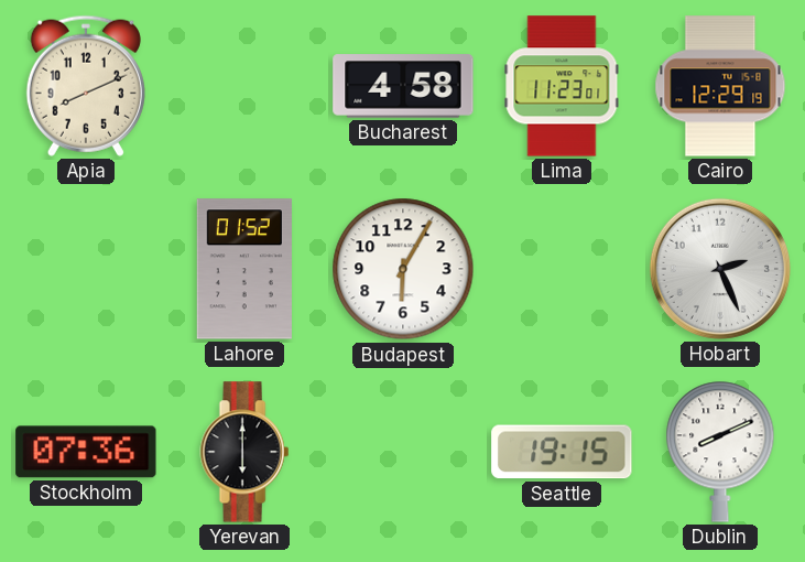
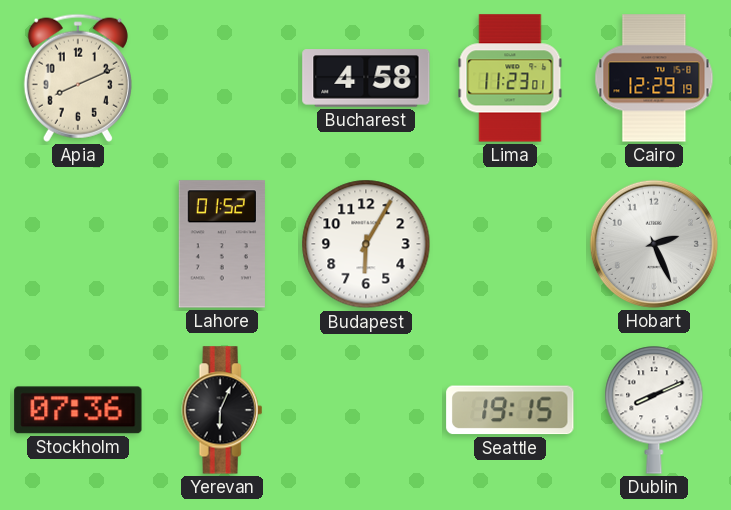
Yerevan: 6:00 -> 6:04 (222, 410)
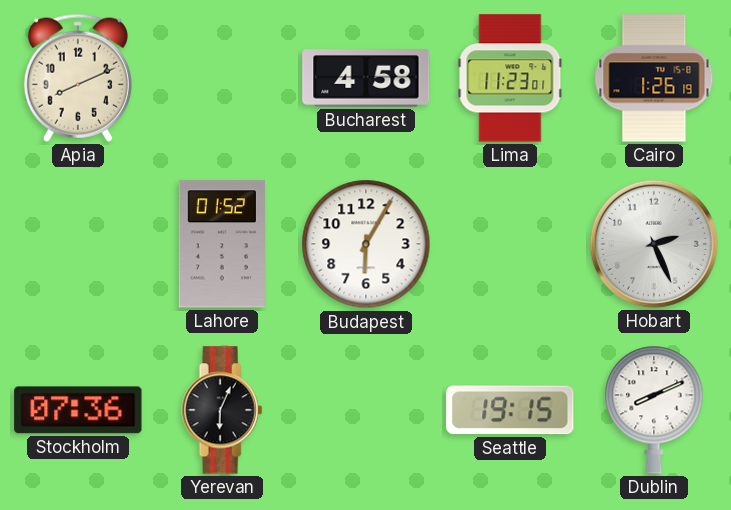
Cairo: 12:29 -> 1:26 (654, 78)
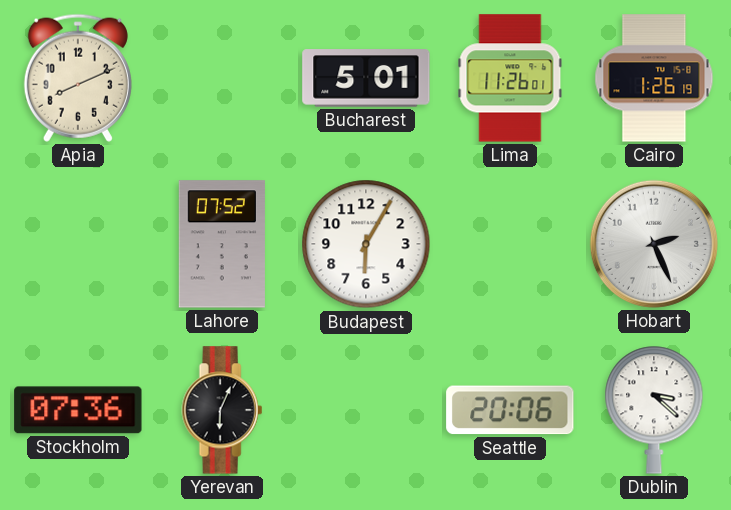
Bucharest: 4:58 -> 5:01 (366, 78)
Lima: 11:23 -> 11:26 (510, 78)
Lahore: 01:52 -> 07:52 (222, 244)
Seattle: 19:15 -> 20:06 (510, 410)
Dublin: 8:11 -> 3:22 (654, 410)
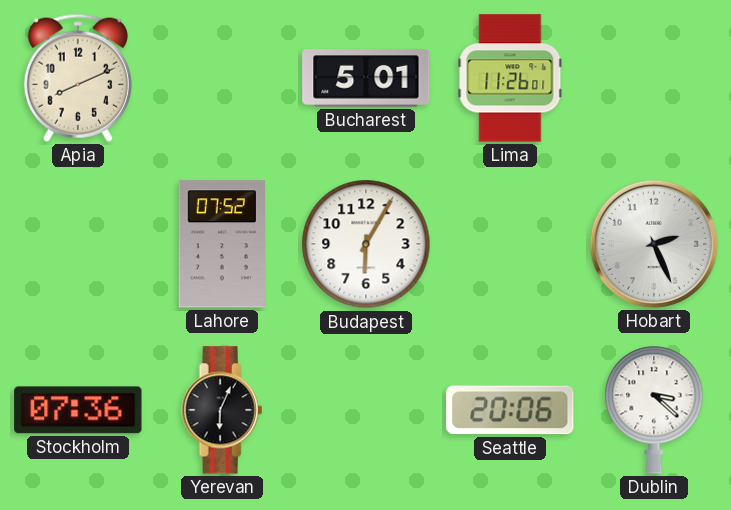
Cairo: 1:26 -> none (654, 78)
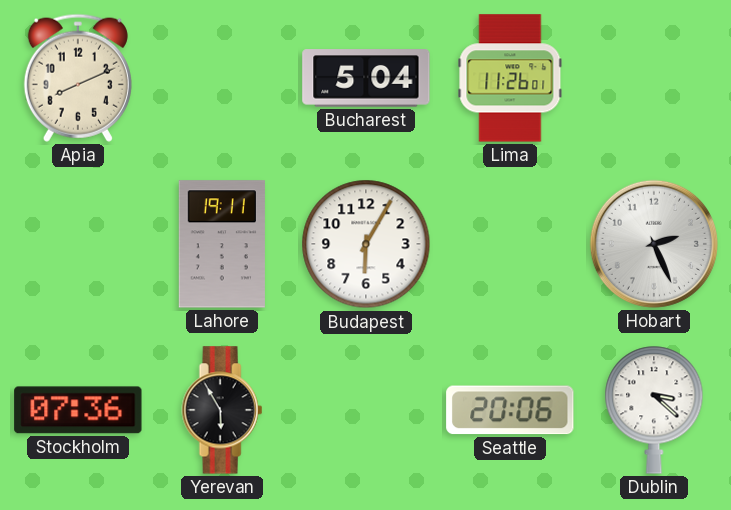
Bucharest: 5:01 -> 5:04 (366, 78)
Lahore: 07:52 -> 19:11 (222, 244)
Yerevan: 6:04 -> 5:55 (222, 410)
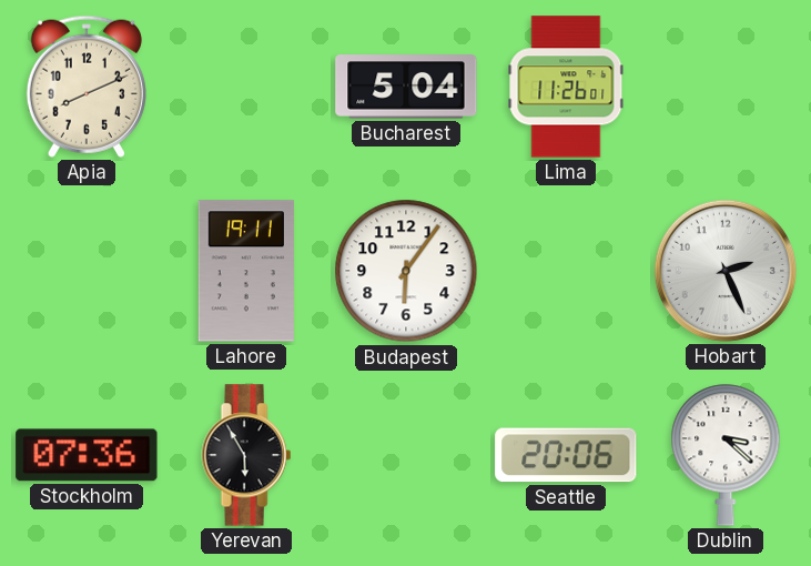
Budapest: 6:05 -> 6:06 (406, 271)
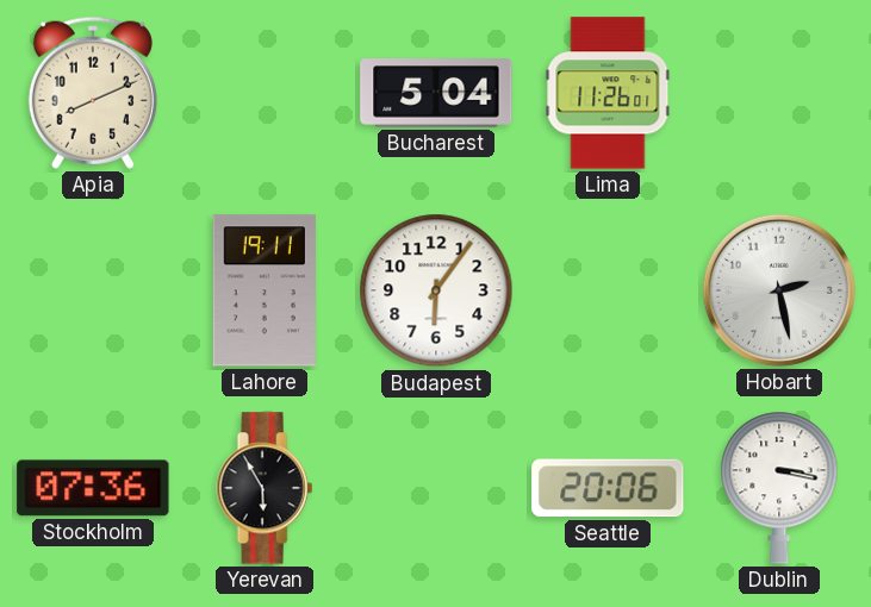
Hobart: 2:26 -> 2:28 (779, 290)
Dublin: 3:22 -> 3:17 (779, 488)
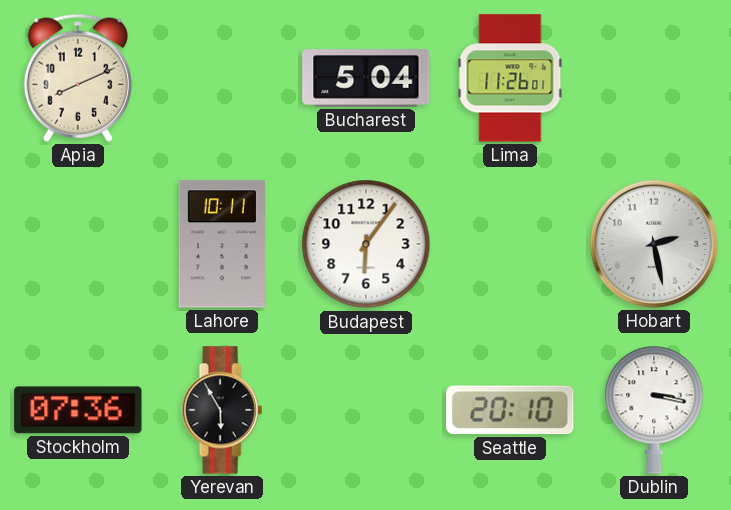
Lahore: 19:11 -> 10:11 (222, 244)
Seattle: 20:06 -> 20:10 (510, 410)
